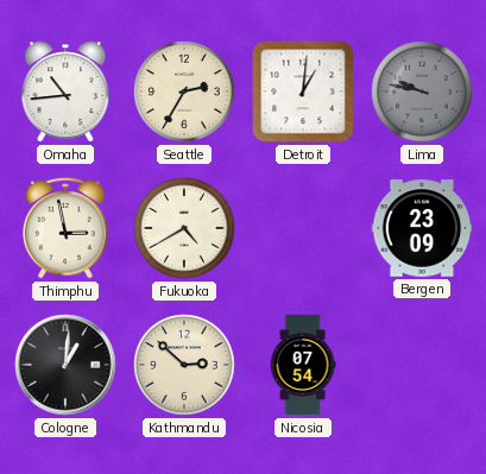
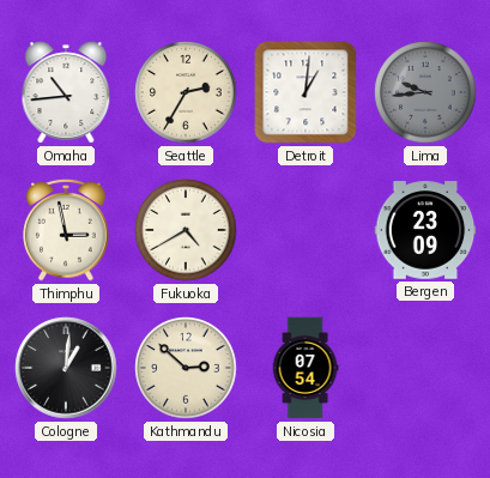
Lima: 9:47 -> 9:44 (425, 92)
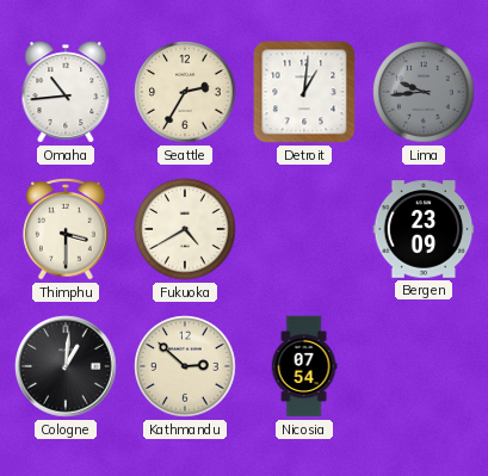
Thimphu: 2:58 -> 3:30 (66, 229)
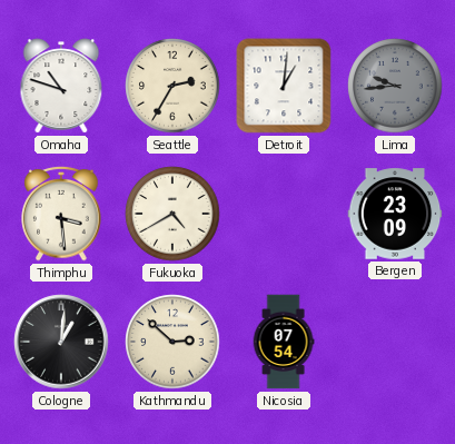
Omaha: 10:44 -> 10:48 (61, 86)
Thimphu: 3:30 -> 3:29 (61, 214)
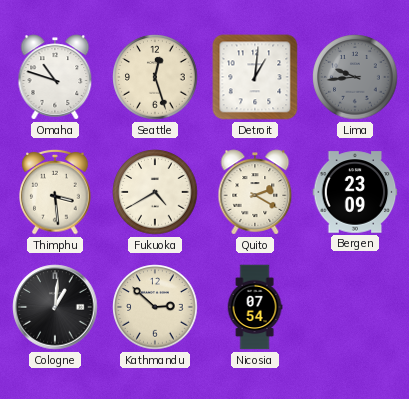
Seattle: 2:35 -> 12:27 (155, 77)
Quito: none -> 2:20 (255, 192)
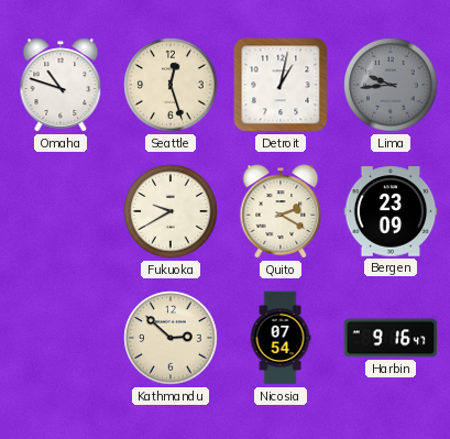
Detroit: 1:01 -> 1:02 (281, 85)
Thimphu: 3:29 -> none (55, 192)
Fukuoka: 4:40 -> 9:40 (171, 211)
Cologne: 1:01 -> none (55, 307)
Harbin: none -> 9:16 (391, 338)
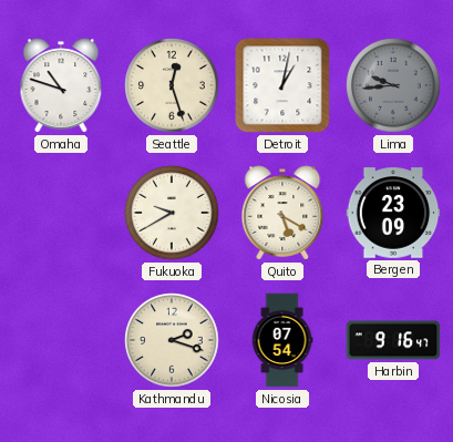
Quito: 2:20 -> 5:20 (282, 213)
Kathmandu: 2:52 -> 2:18 (172, 340)
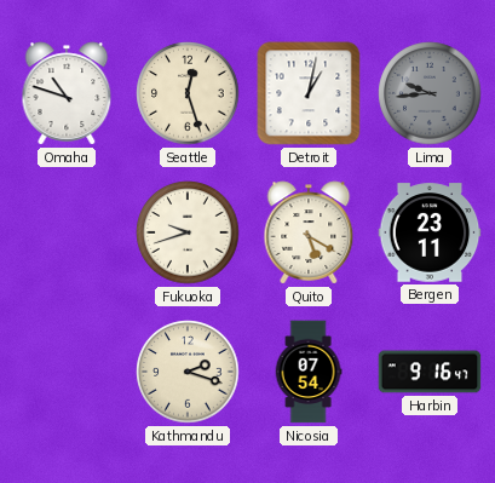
Fukuoka: 9:40 -> 9:42 (188, 232)
Bergen: 23:09 -> 23:11 (430, 232)
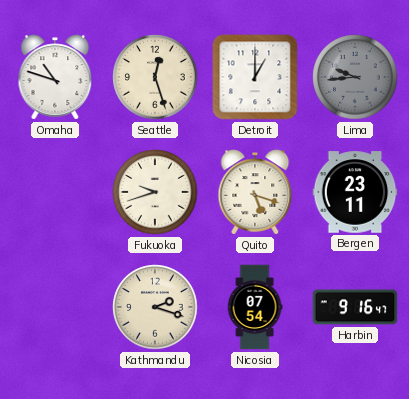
Detroit: 1:02 -> 1:00 (255, 77)
Quito: 5:20 -> 5:18 (255, 192)
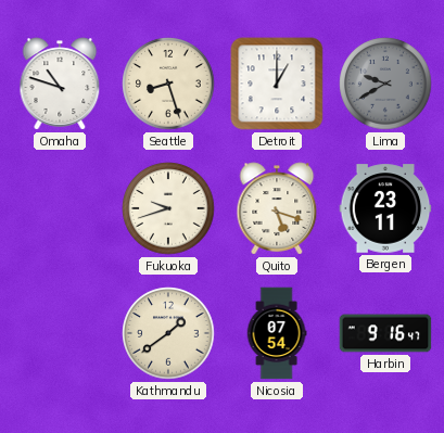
Seattle: 12:27 -> 8:27 (168, 84)
Lima: 9:44 -> 9:40 (385, 84)
Kathmandu: 2:18 -> 1:39 (168, 333)
